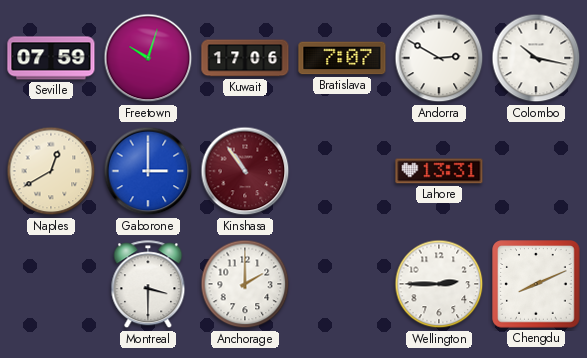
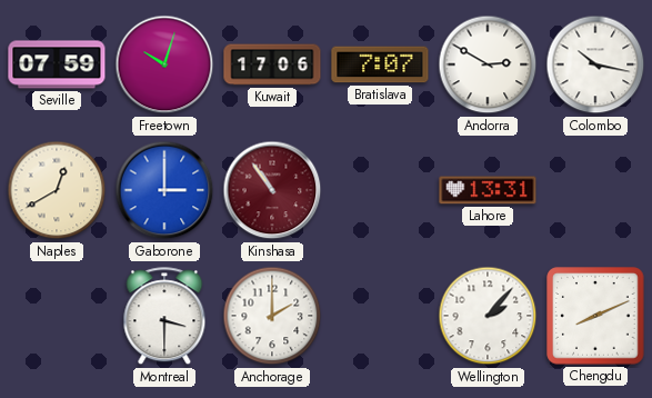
Wellington: 2:45 -> 2:07 (488, 316)
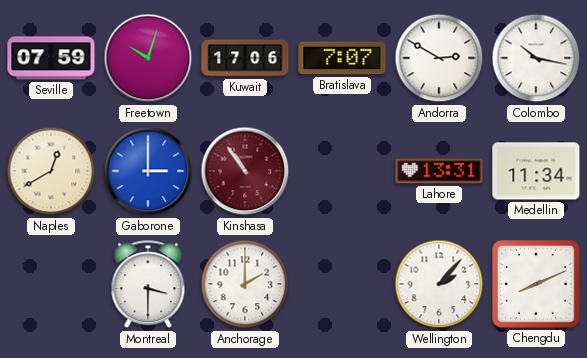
Medellin: none -> 11:34 (536, 171)
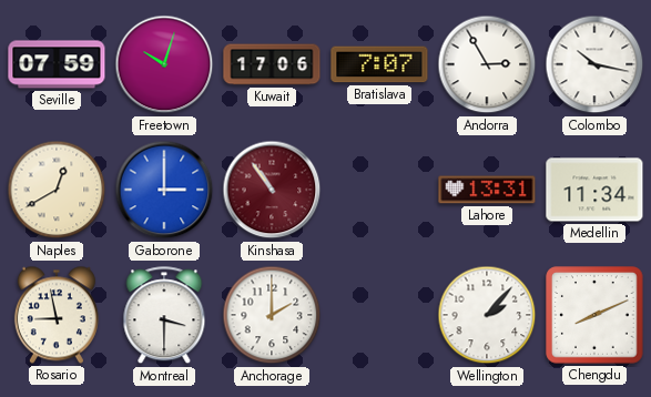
Andorra: 2:50 -> 2:55 (487, 64)
Rosario: none -> 8:58 (57, 315)
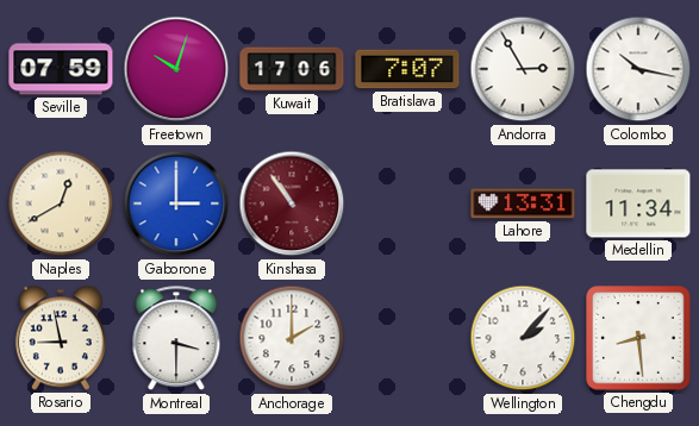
Chengdu: 8:11 -> 8:29 (638, 338)
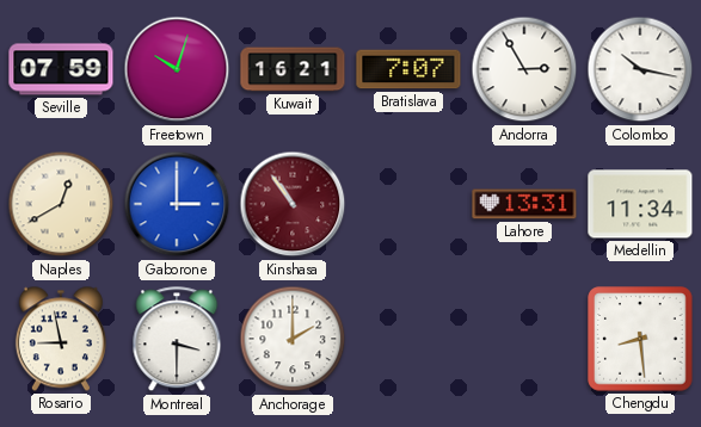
Kuwait: 17:06 -> 16:21 (293, 69)
Wellington: 2:07 -> none (523, 338)
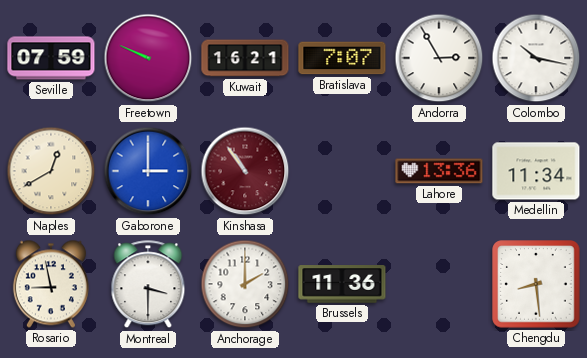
Freetown: 10:03 -> 9:49 (148, 58)
Lahore: 13:31 -> 13:36 (439, 171)
Brussels: none -> 11:36 (342, 284)
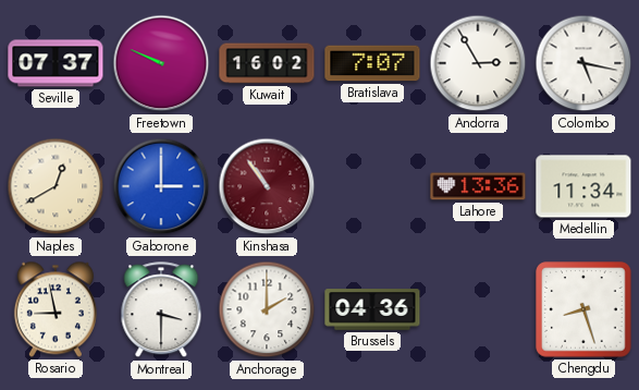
Seville: 07:59 -> 07:37 (56, 63)
Kuwait: 16:21 -> 16:02 (267, 63)
Colombo: 10:17 -> 5:17 (583, 63)
Brussels: 11:36 -> 04:36 (372, 309)
Chengdu: 8:29 -> 8:27 (583, 309)
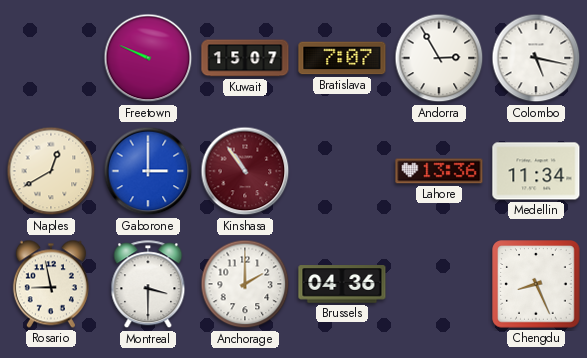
Seville: 07:37 -> none (56, 63)
Kuwait: 16:02 -> 15:07 (245, 58)
Chengdu: 8:27 -> 8:26 (536, 284)
